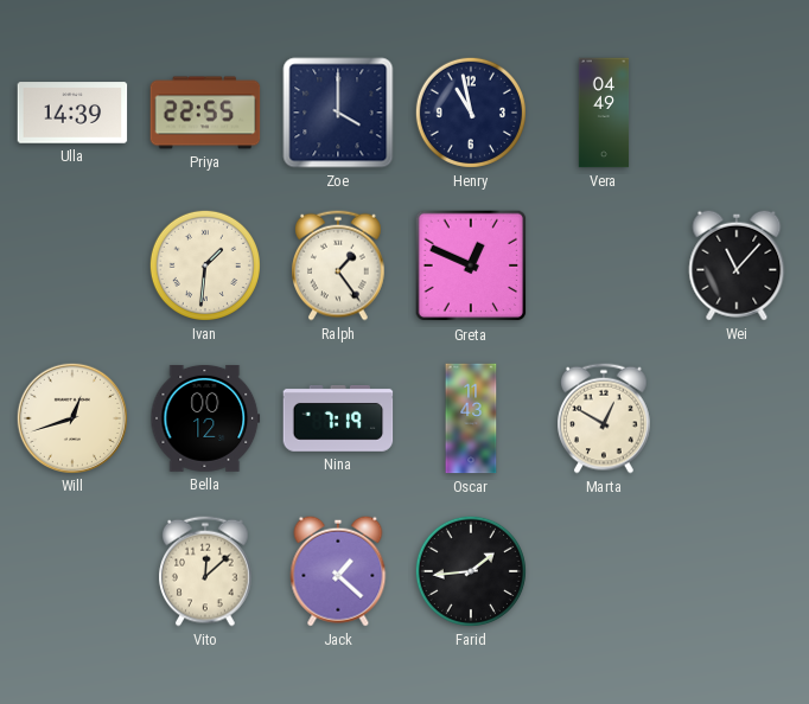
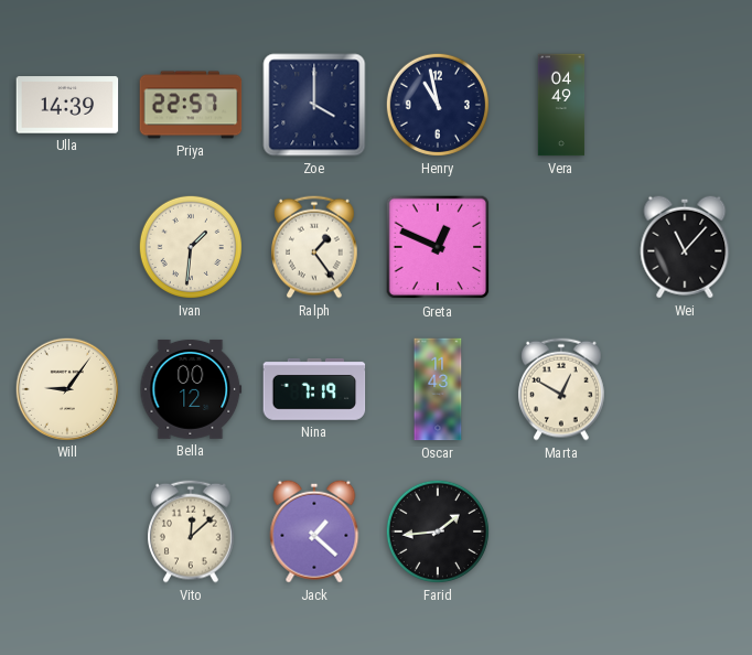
Priya: 22:55 -> 22:57 (191, 105)
Will: 12:42 -> 9:06 (66, 388)
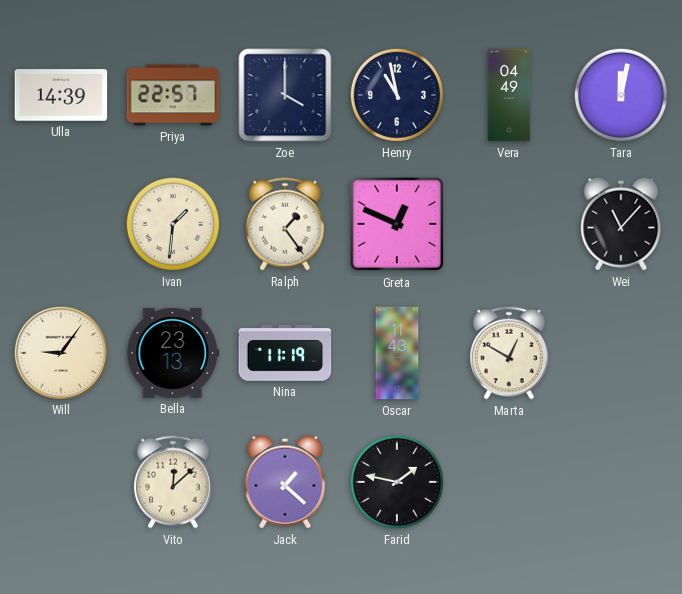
Tara: none -> 12:02 (621, 95)
Bella: 00:12 -> 23:13 (173, 353)
Nina: 7:19 -> 11:19 (285, 354)
Farid: 1:44 -> 1:47 (397, 482)
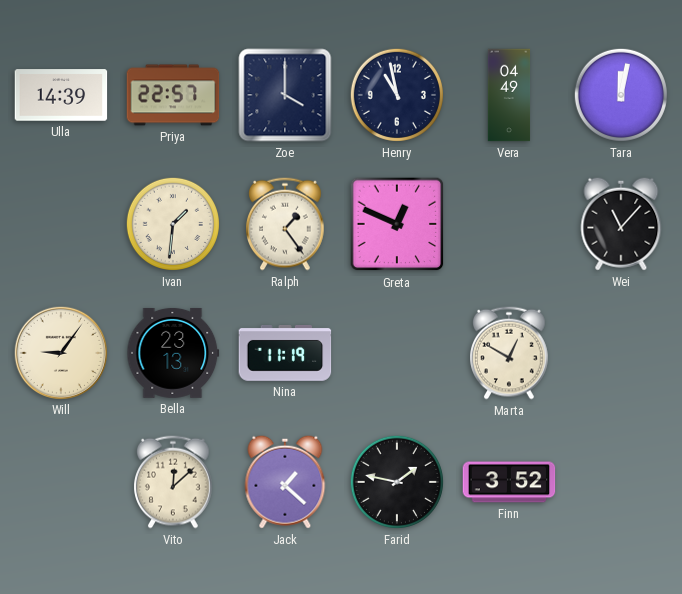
Oscar: 11:43 -> none (397, 353)
Finn: none -> 3:52 (509, 482)
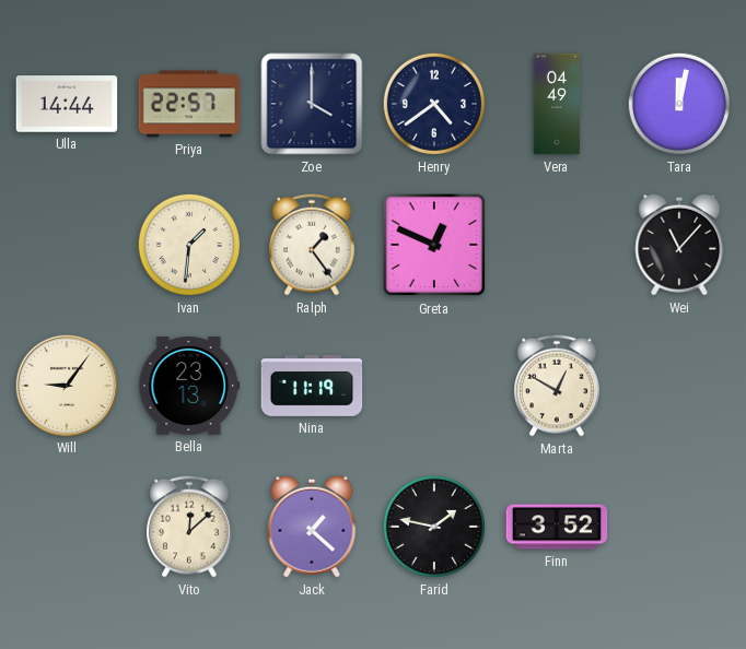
Ulla: 14:39 -> 14:44 (67, 104)
Henry: 10:58 -> 4:39 (434, 104)
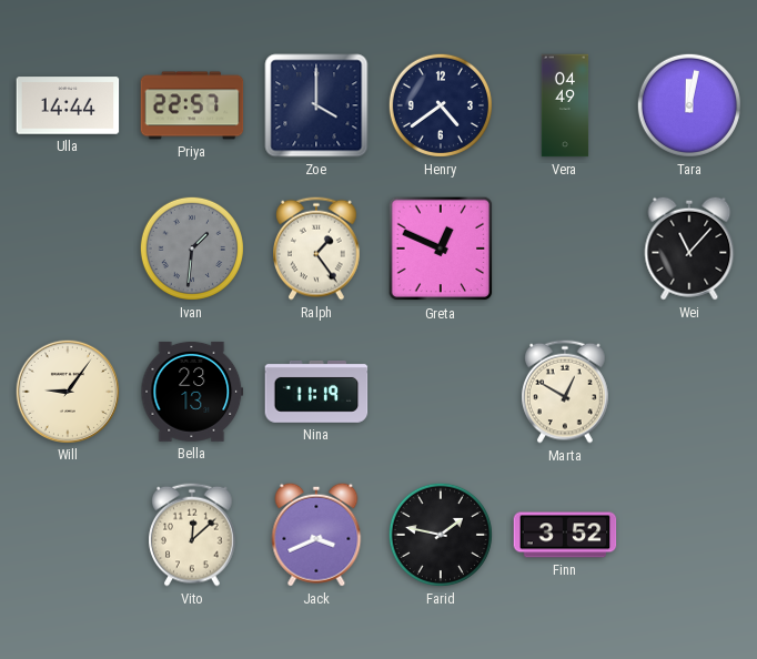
Ivan dial: cream -> grey (192, 249)
Jack: 1:22 -> 3:41 (316, 535)
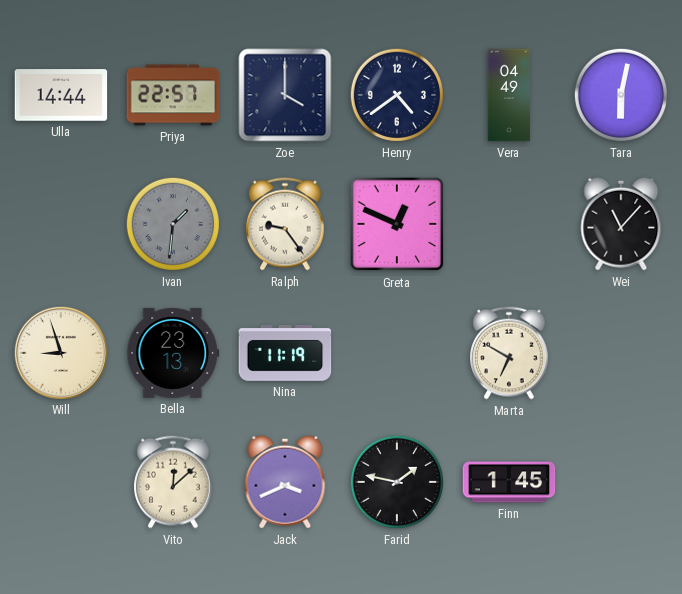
Tara: 12:02 -> 6:02 (621, 95)
Ralph: 1:24 -> 9:24 (286, 224)
Will: 9:06 -> 8:57 (60, 352)
Marta: 12:50 -> 6:50 (510, 353)
Finn: 3:52 -> 1:45 (509, 482)
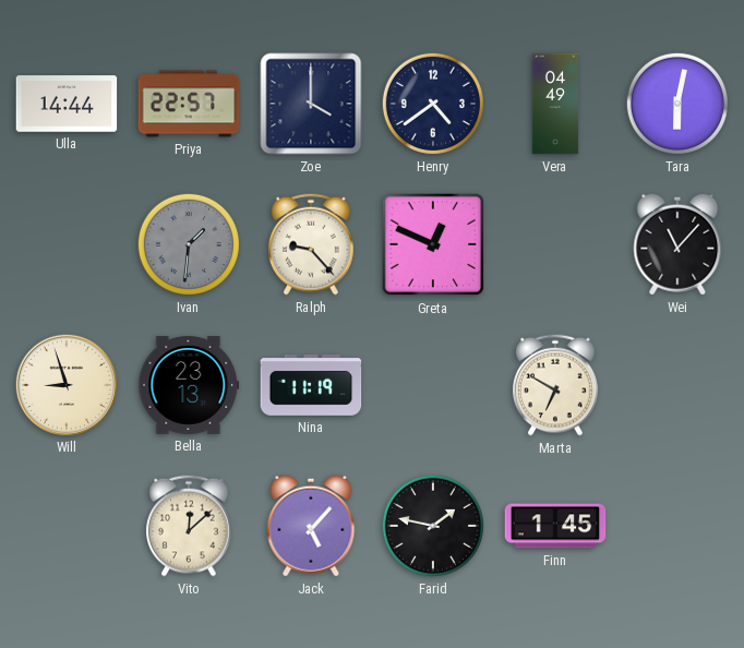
Ralph: 9:24 -> 9:23 (312, 244)
Jack: 3:41 -> 5:07 (311, 526)
